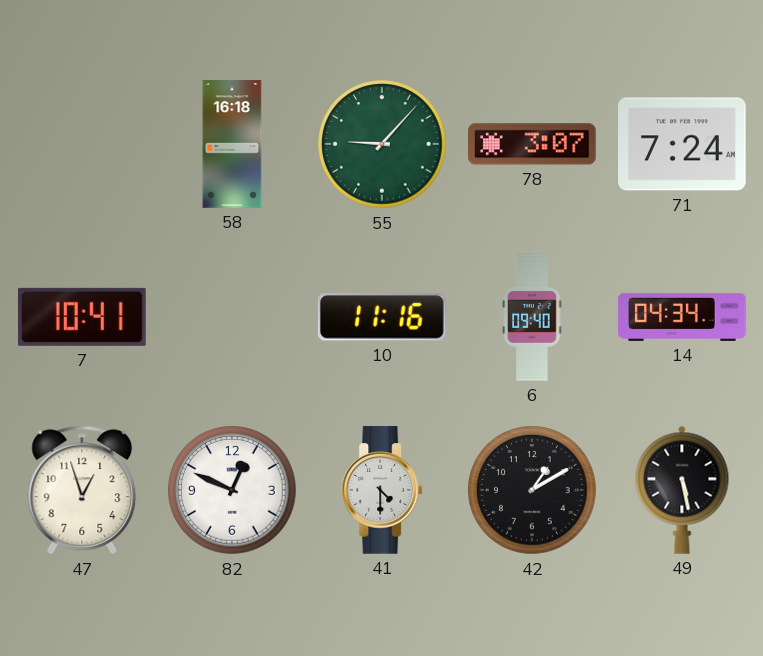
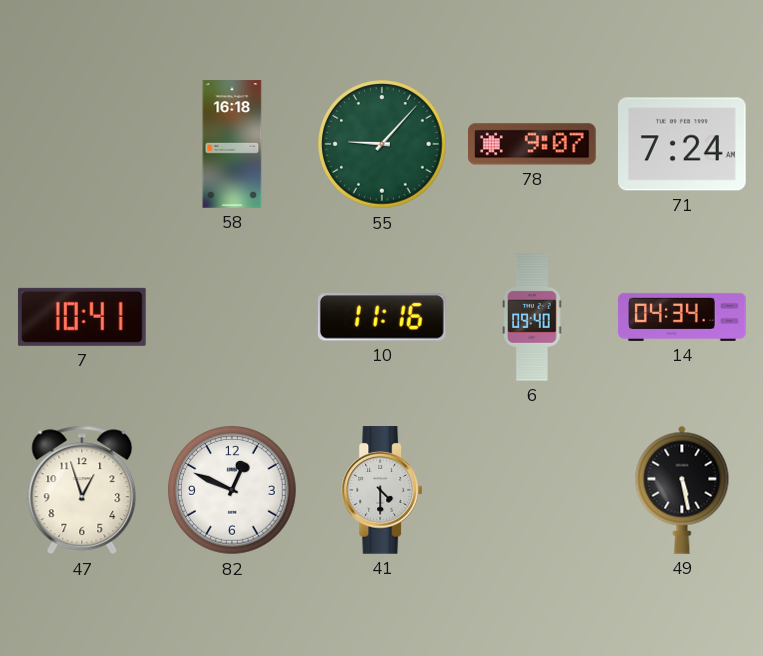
78: 3:07 -> 9:07 (533, 144)
42: 1:10 -> none (532, 490)
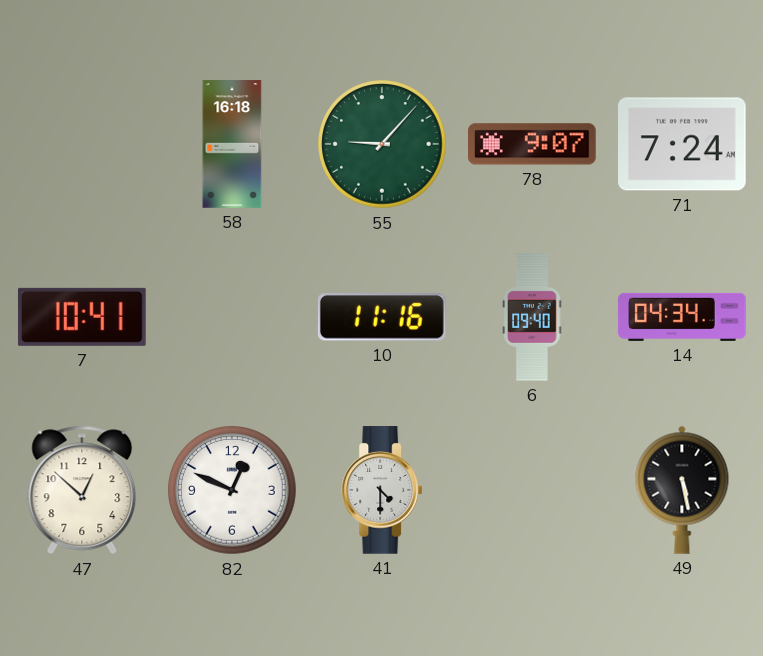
47: 12:57 -> 12:52 (82, 490)
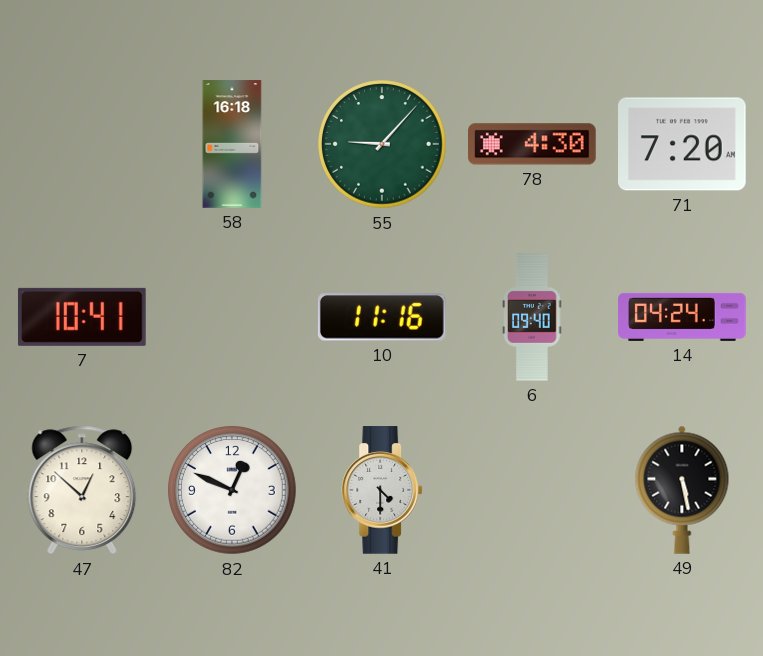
78: 9:07 -> 4:30 (533, 144)
71: 7:24 -> 7:20 (683, 144)
14: 04:34 -> 04:24 (682, 317)
